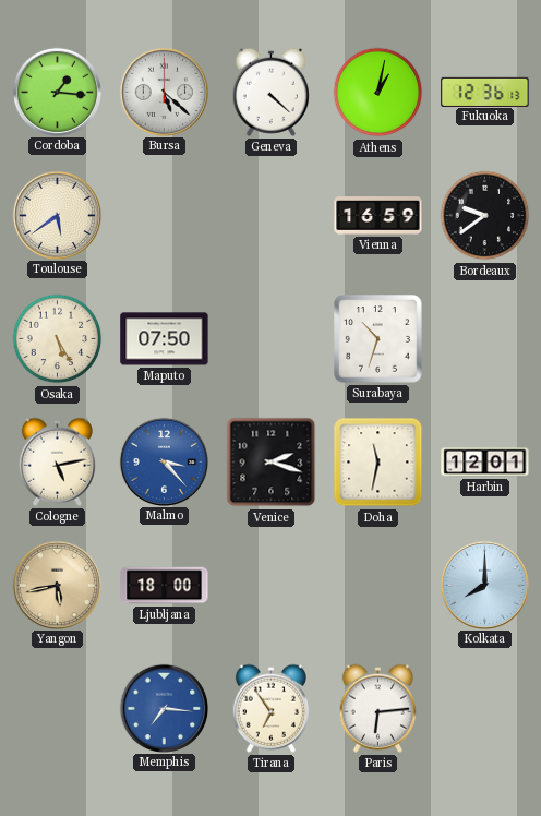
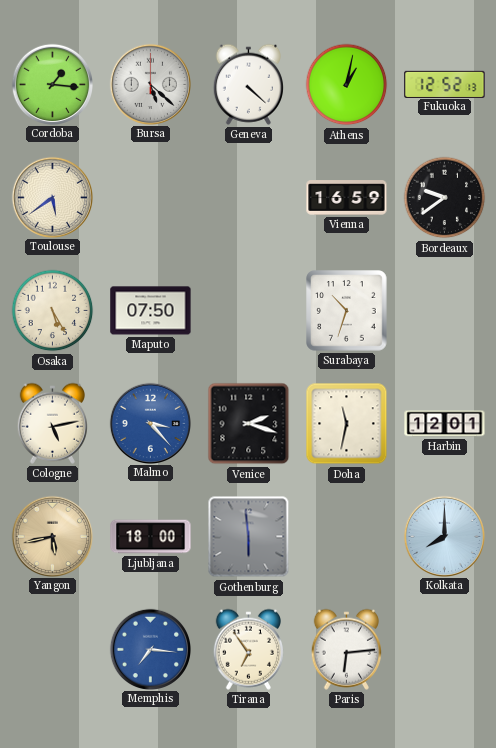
Fukuoka: 12:36 -> 12:52 (445, 84)
Gothenburg: none -> 5:59 (249, 537)
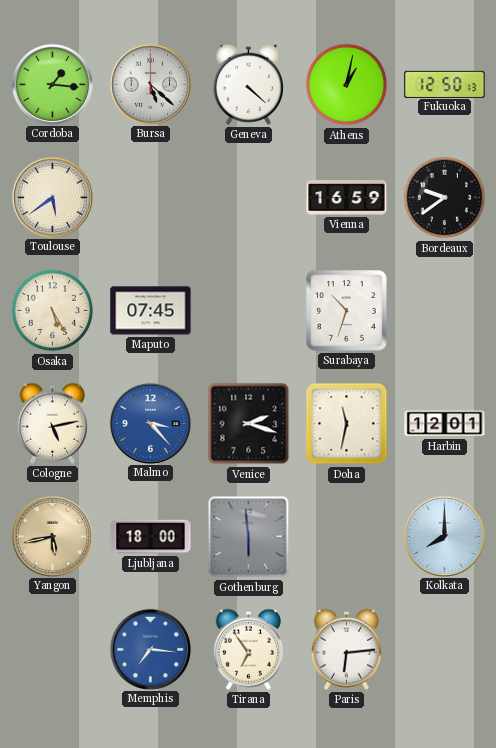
Fukuoka: 12:52 -> 12:50 (445, 84)
Maputo: 07:50 -> 07:45 (151, 311)
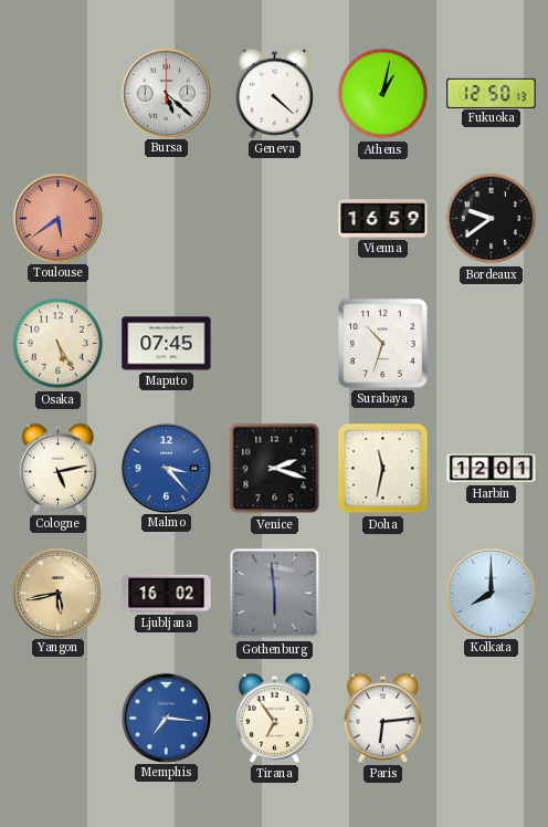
Cordoba: 1:16 -> none (52, 84)
Toulouse dial: cream -> salmon (57, 218)
Ljubljana: 18:00 -> 16:02 (167, 594)
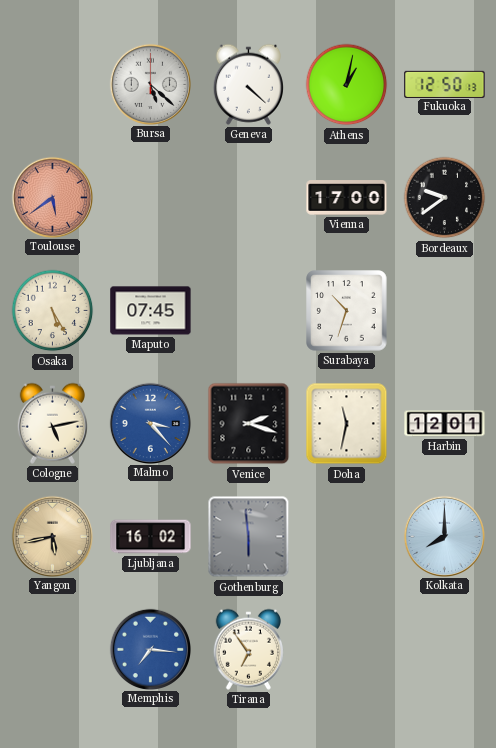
Vienna: 16:59 -> 17:00 (347, 198)
Paris: 6:14 -> none (382, 718)
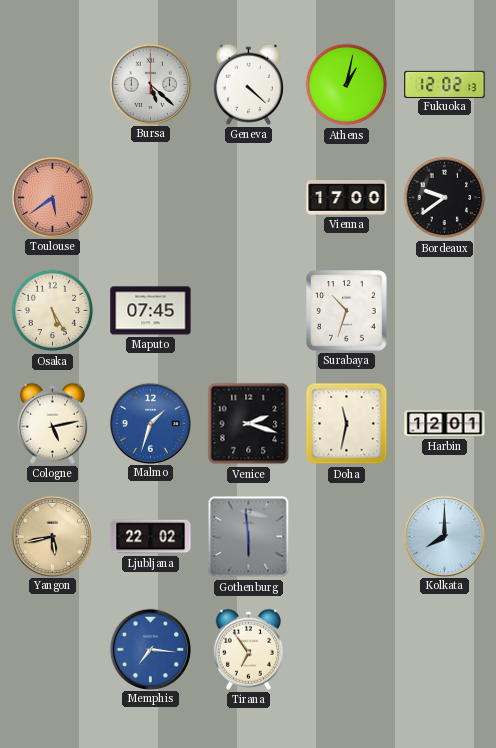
Fukuoka: 12:50 -> 12:02 (445, 84)
Malmo: 3:23 -> 1:33 (150, 423)
Ljubljana: 16:02 -> 22:02 (151, 537)
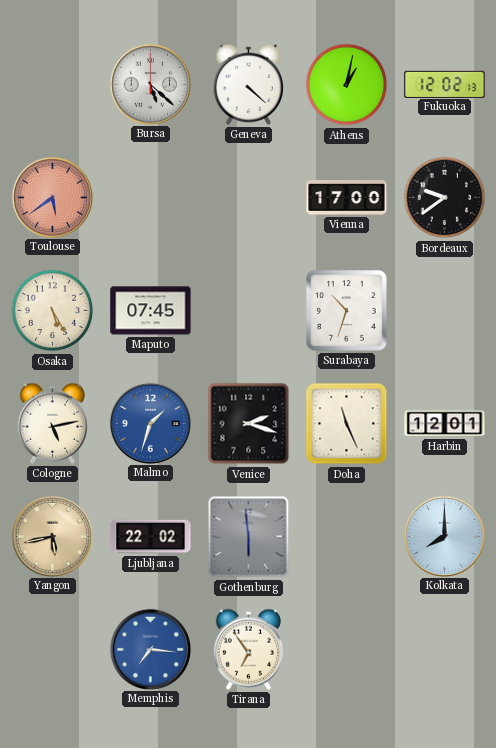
Doha: 11:32 -> 11:26 (347, 424)
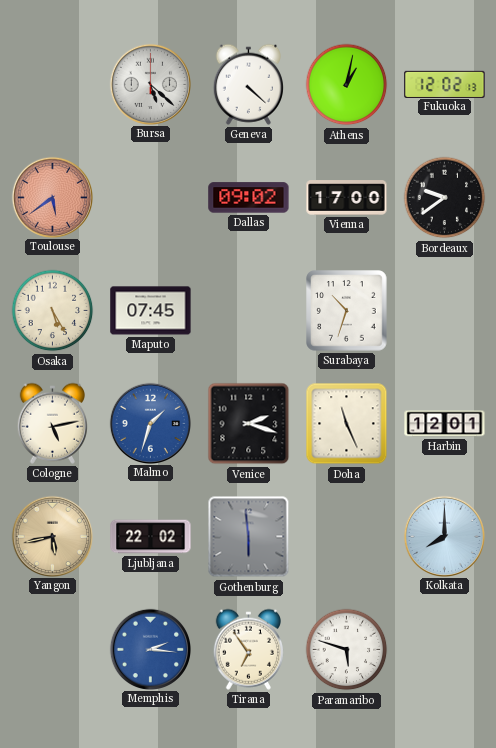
Dallas: none -> 09:02 (249, 198)
Memphis: 7:16 -> 2:16 (150, 649)
Paramaribo: none -> 5:48 (347, 650)
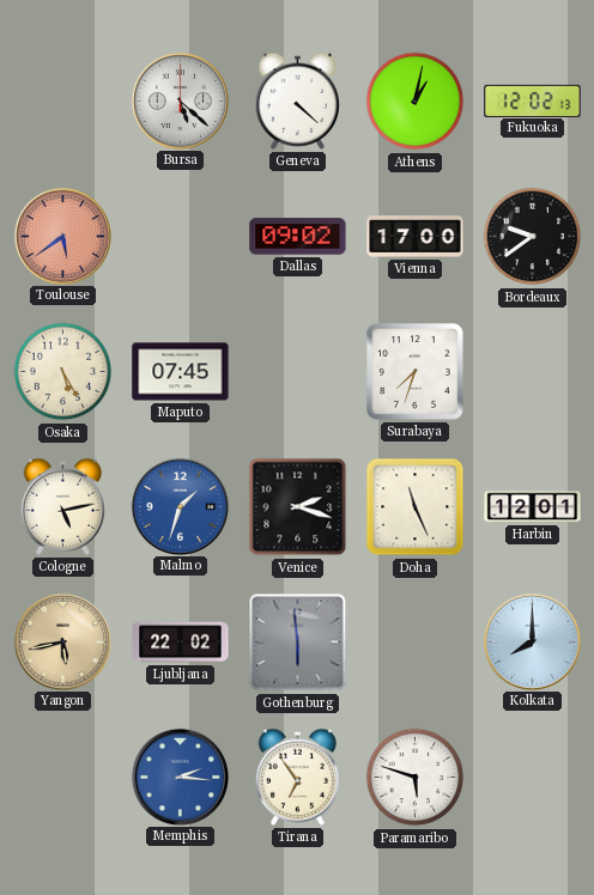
Surabaya: 10:33 -> 7:33 (416, 372)
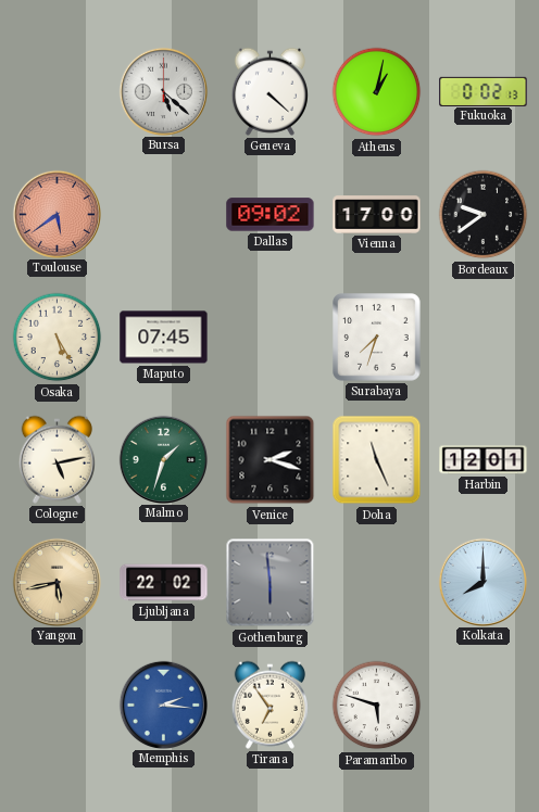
Fukuoka: 12:02 -> 0:02 (484, 91)
Malmo dial: blue -> green (163, 459)
